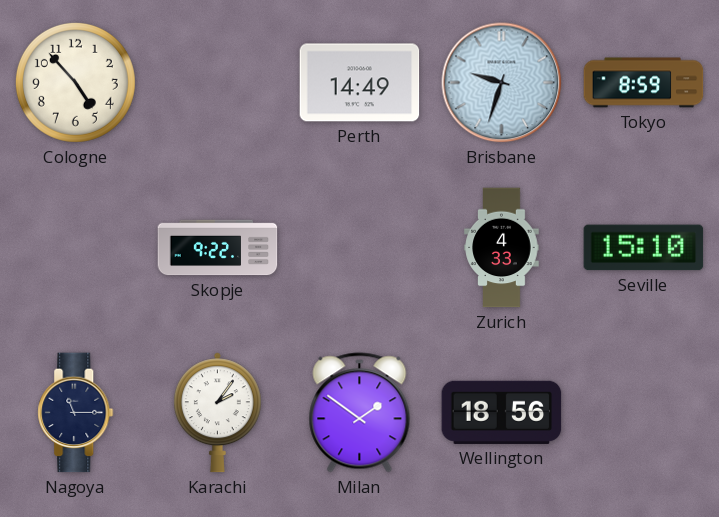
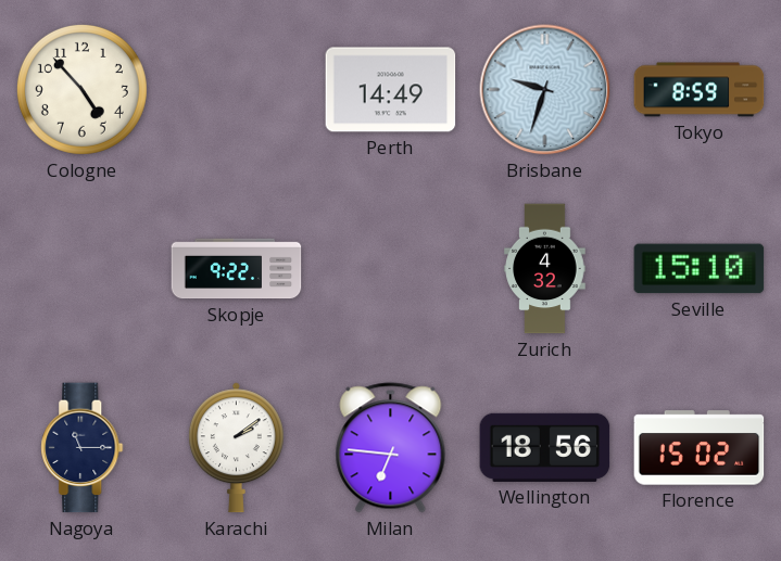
Zurich: 4:33 -> 4:32 (545, 269)
Karachi: 2:06 -> 2:09 (236, 448)
Milan: 1:51 -> 6:46 (391, 448)
Florence: none -> 15:02 (700, 448)
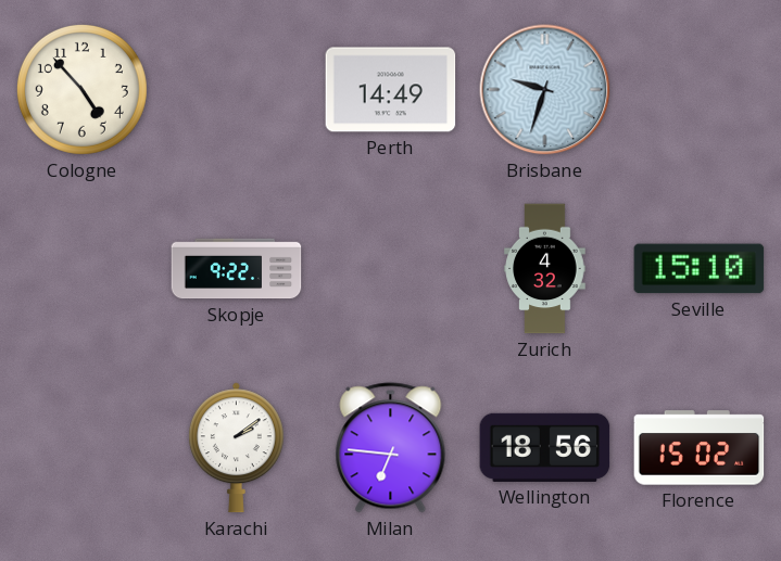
Tokyo: 8:59 -> none (700, 90)
Nagoya: 11:15 -> none (83, 448)
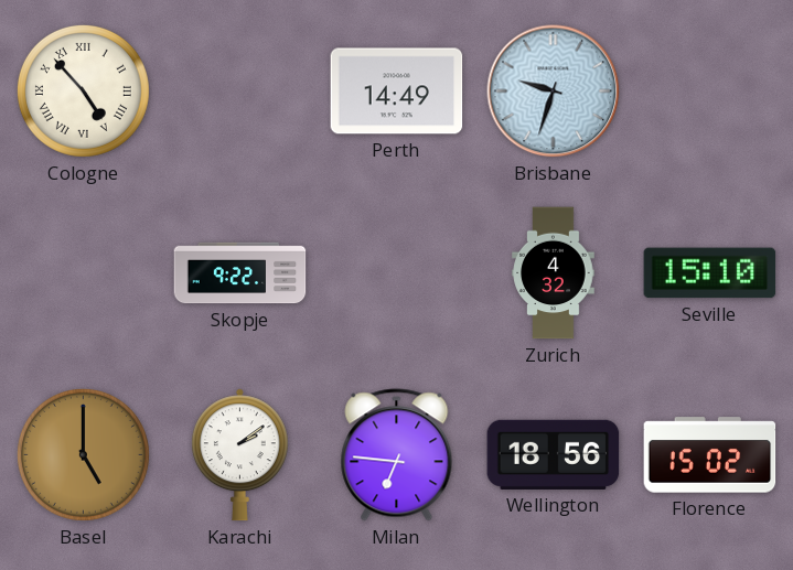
Cologne numerals: Arabic -> Roman (83, 90)
Basel: none -> 5:00 (83, 454)
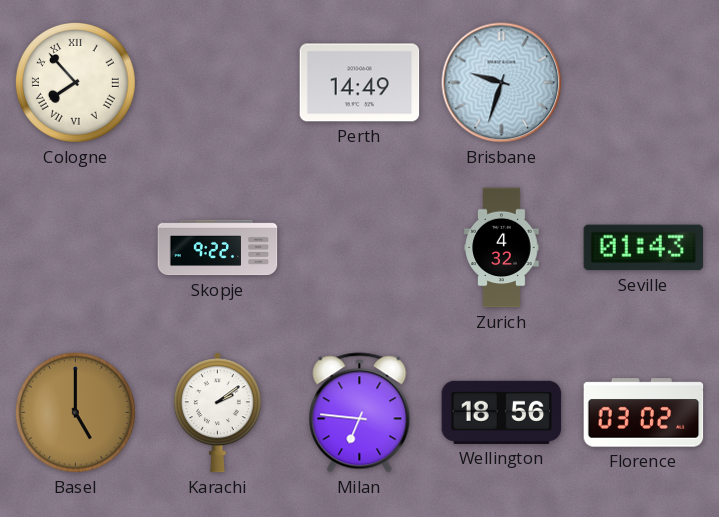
Cologne: 4:53 -> 7:53 (75, 82)
Seville: 15:10 -> 01:43 (644, 248)
Florence: 15:02 -> 03:02 (644, 413)
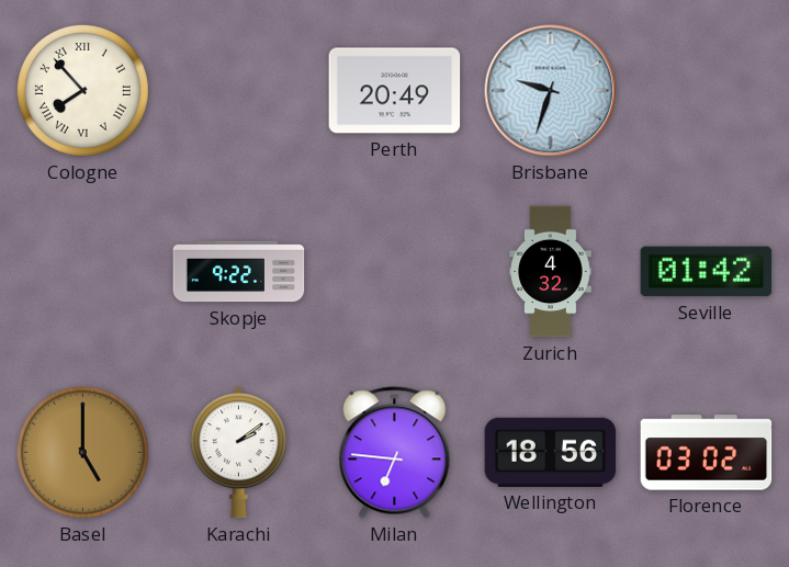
Perth: 14:49 -> 20:49 (395, 91)
Seville: 01:43 -> 01:42 (707, 272)
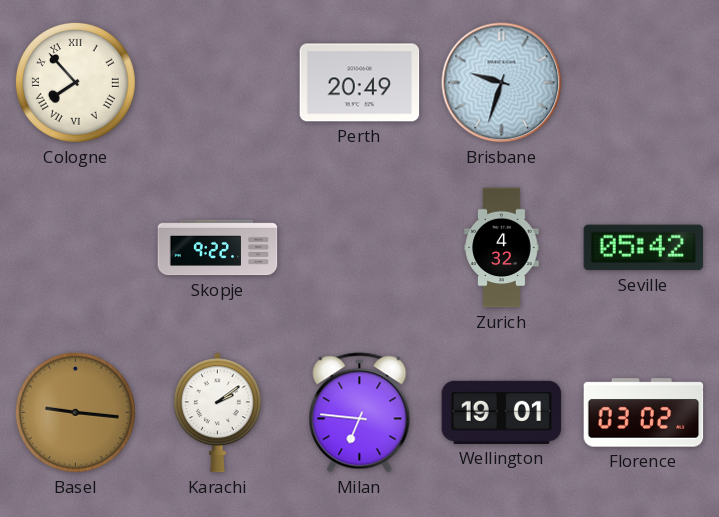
Seville: 01:42 -> 05:42 (644, 248)
Basel: 5:00 -> 9:16 (75, 412)
Wellington: 18:56 -> 19:01 (502, 412)
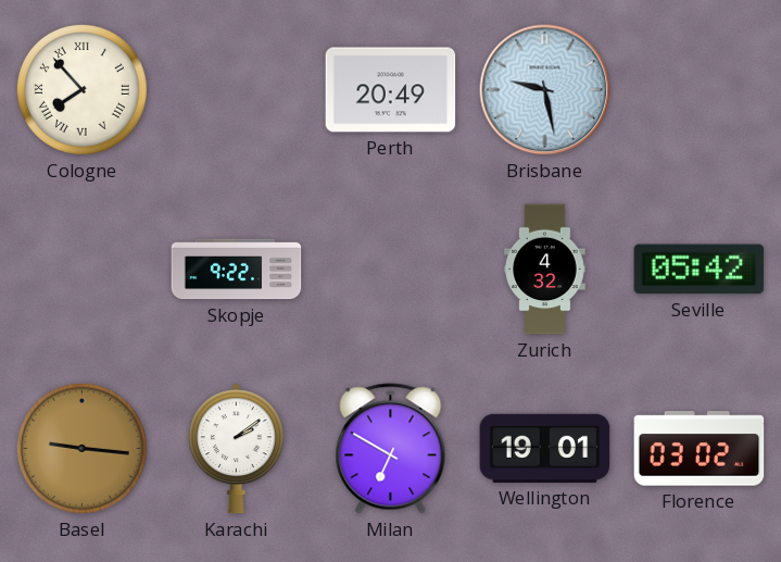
Brisbane: 9:33 -> 9:28 (545, 90)
Milan: 6:46 -> 6:50 (391, 449)
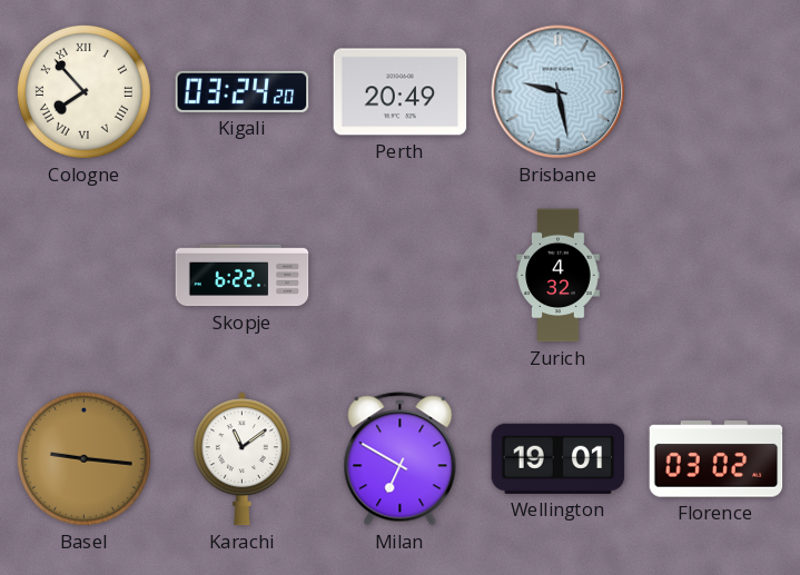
Kigali: none -> 03:24 (243, 91)
Skopje: 9:22 -> 6:22 (243, 276)
Seville: 05:42 -> none (700, 270)
Karachi: 2:09 -> 11:09 (241, 459)
